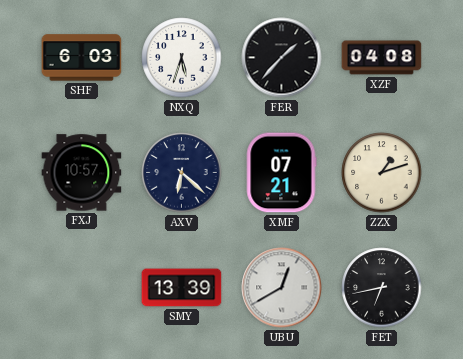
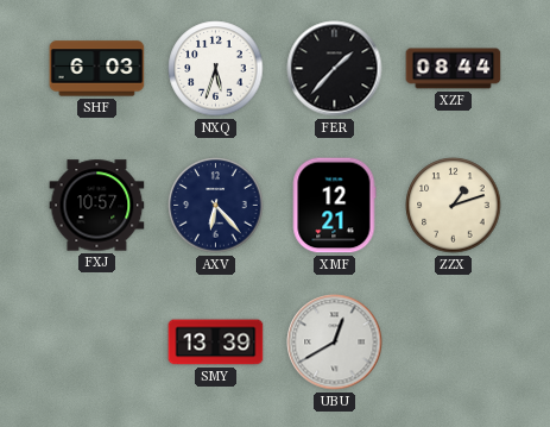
XZF: 04:08 -> 08:44 (454, 69)
AXV: 6:22 -> 6:23 (216, 206)
XMF: 07:21 -> 12:21 (334, 206)
FET: 6:43 -> none (382, 288)
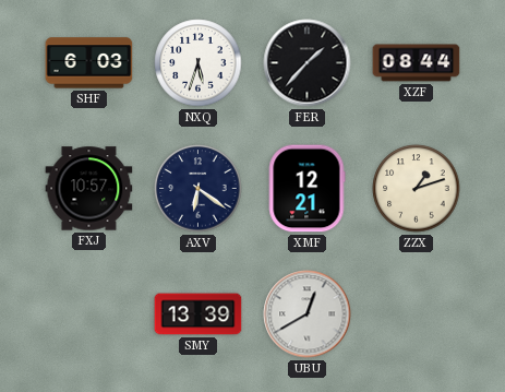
AXV: 6:23 -> 6:21 (199, 189)
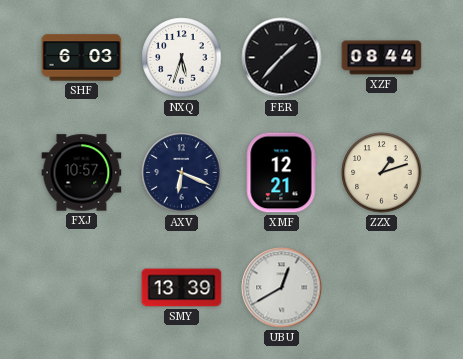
AXV: 6:21 -> 6:19 (182, 173)
